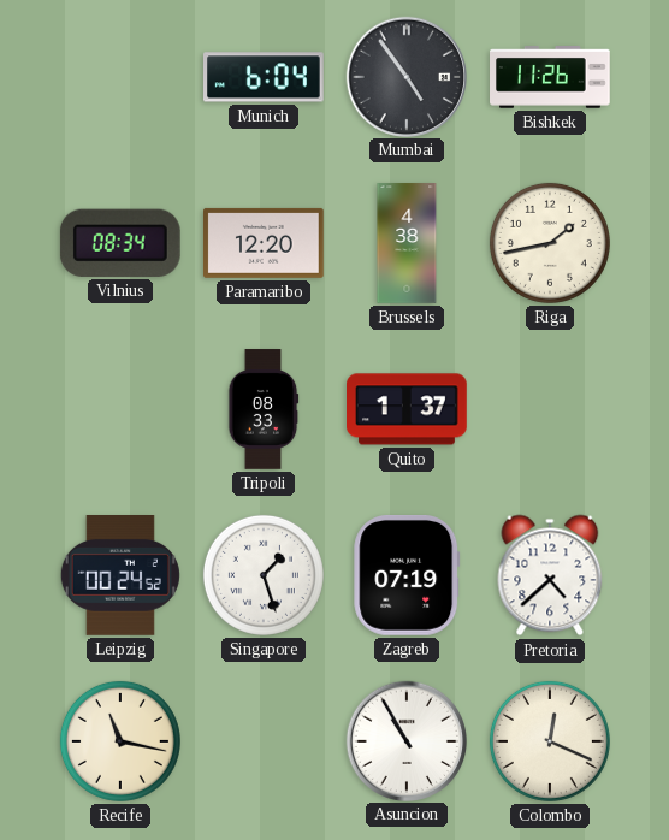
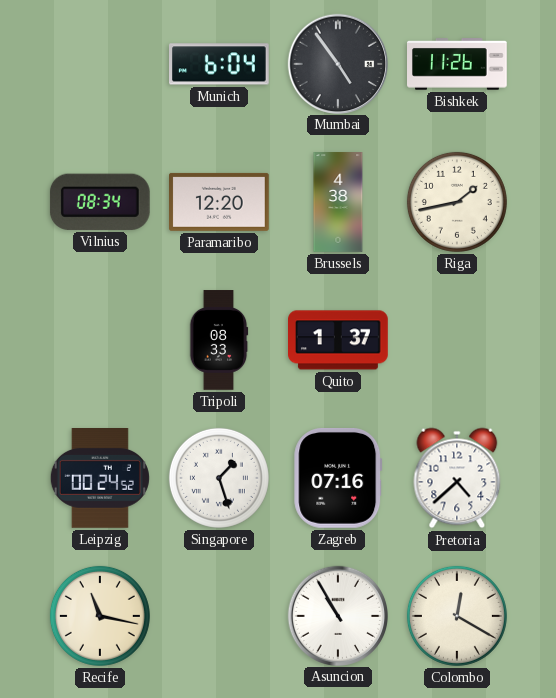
Zagreb: 07:19 -> 07:16 (338, 478)
Colombo: 12:19 -> 12:20 (457, 616)
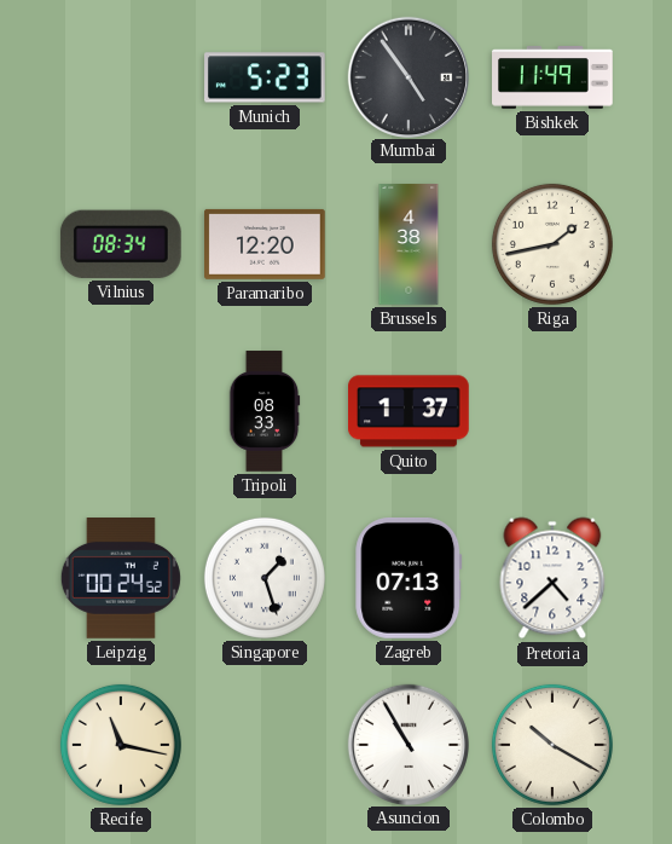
Munich: 6:04 -> 5:23 (266, 77)
Bishkek: 11:26 -> 11:49 (554, 77)
Zagreb: 07:16 -> 07:13 (409, 578)
Colombo: 12:20 -> 10:20 (552, 745)
